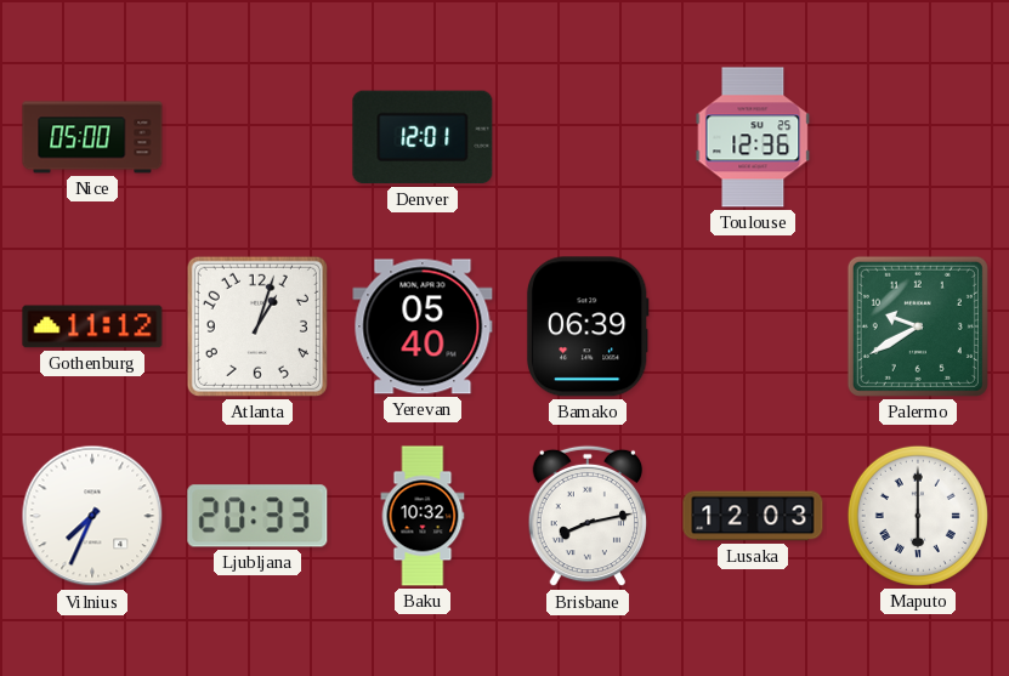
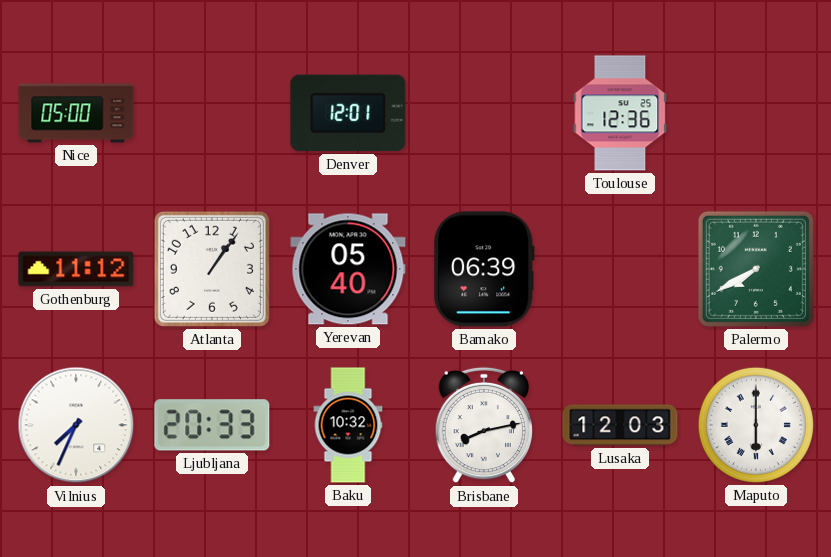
Atlanta: 1:03 -> 1:06 (212, 269)
Palermo: 9:40 -> 7:40 (756, 269)
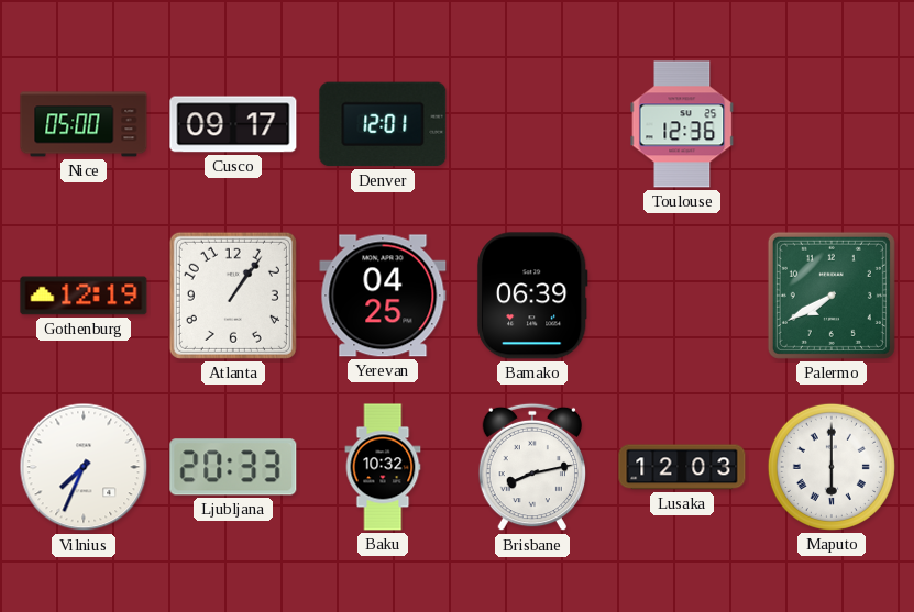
Cusco: none -> 09:17 (233, 124)
Gothenburg: 11:12 -> 12:19 (84, 296)
Yerevan: 05:40 -> 04:25 (383, 296)
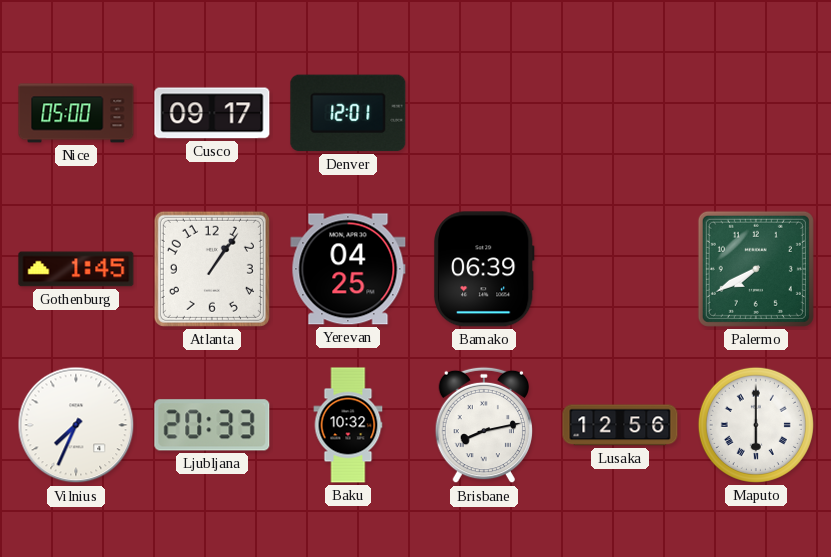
Toulouse: 12:36 -> none (682, 124)
Gothenburg: 12:19 -> 1:45 (76, 269)
Lusaka: 12:03 -> 12:56 (620, 425)
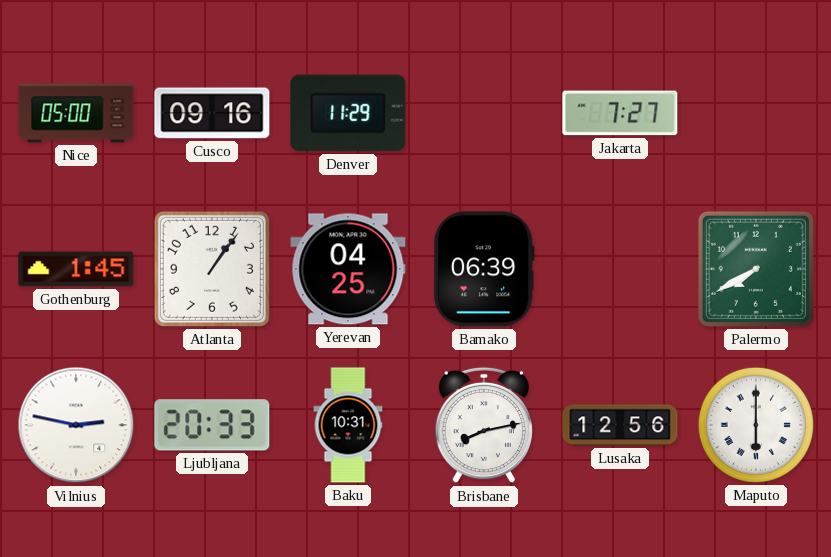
Cusco: 09:17 -> 09:16 (212, 113)
Denver: 12:01 -> 11:29 (348, 113)
Jakarta: none -> 7:27 (620, 113)
Vilnius: 7:34 -> 2:47 (76, 425)
Baku: 10:32 -> 10:31 (348, 425)
